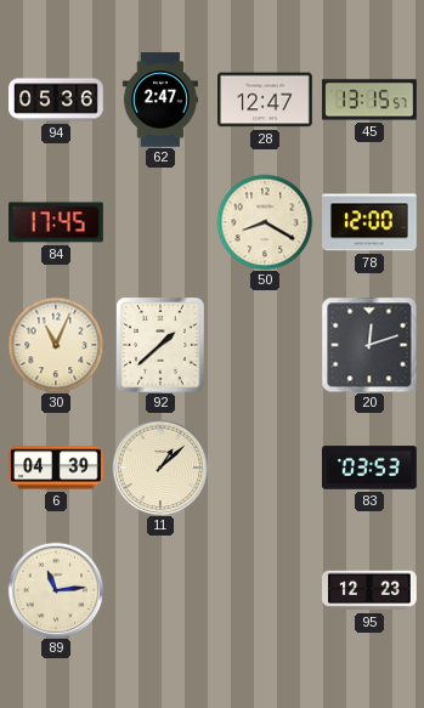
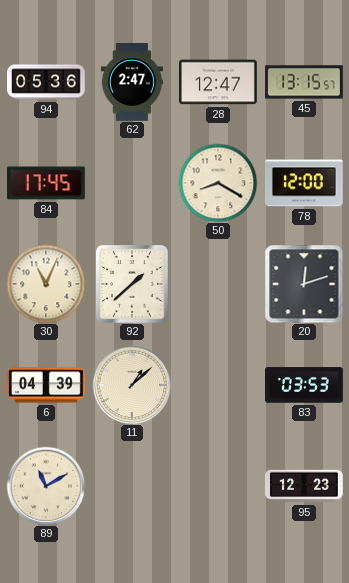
89: 11:14 -> 11:10 (46, 486)
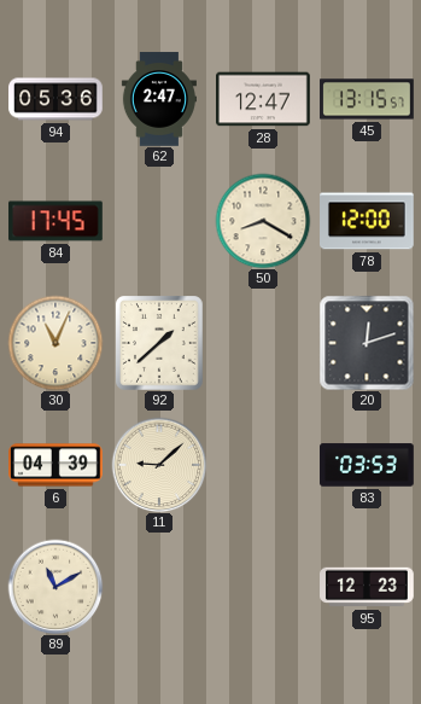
11: 1:08 -> 9:08 (159, 465)
